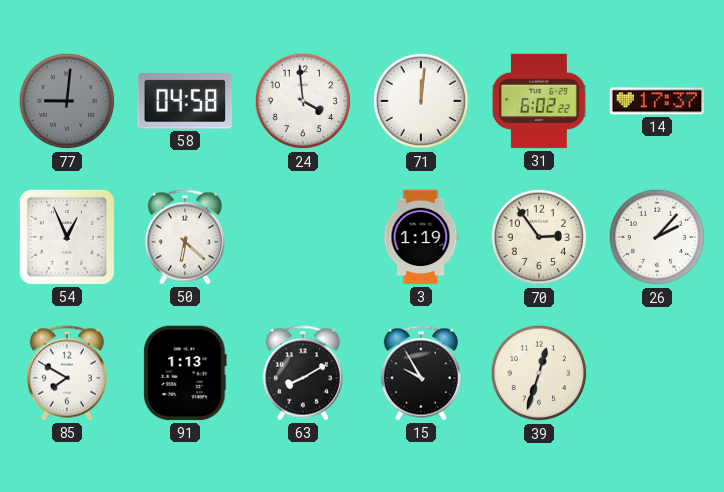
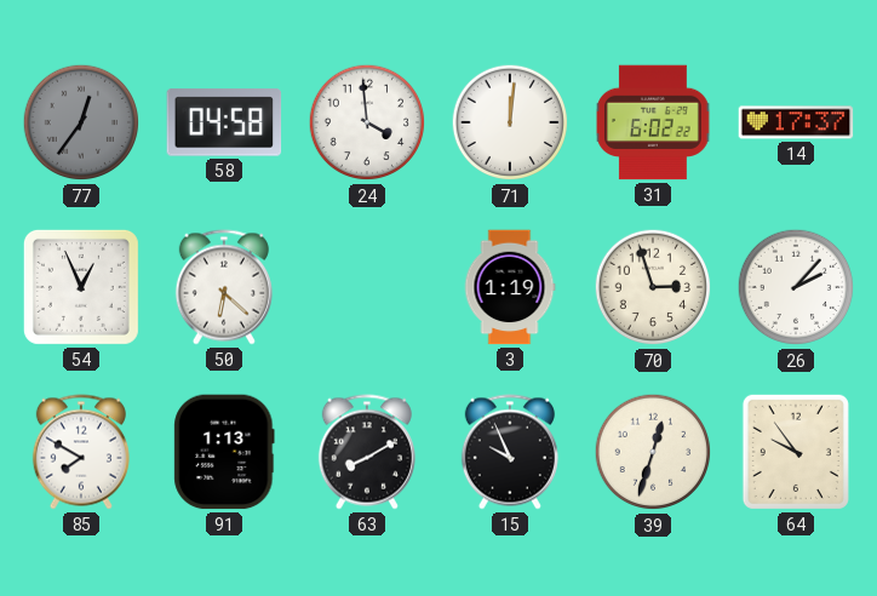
77: 9:01 -> 12:36 (81, 122)
70: 2:54 -> 2:57 (653, 287)
15: 9:55 -> 9:56 (510, 452)
64: none -> 9:54 (796, 452)
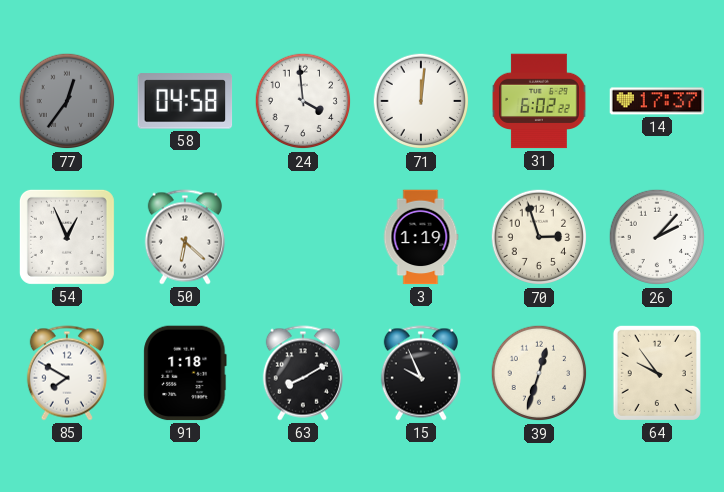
91: 1:13 -> 1:18 (185, 373)
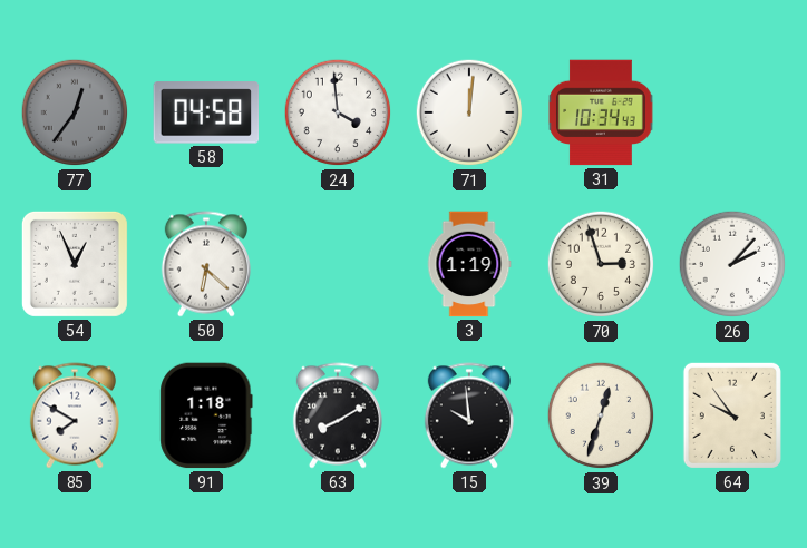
31: 6:02 -> 10:34 (601, 112)
14: 17:37 -> none (657, 101)
15: 9:56 -> 9:59 (469, 415)
